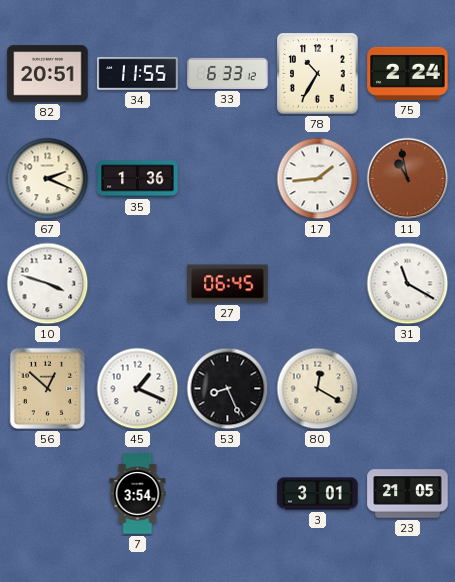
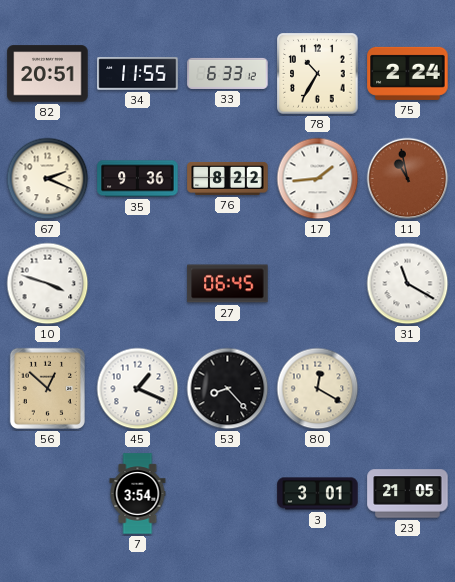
35: 1:36 -> 9:36 (138, 179)
76: none -> 8:22 (228, 179)
53: 8:26 -> 8:23 (228, 389)
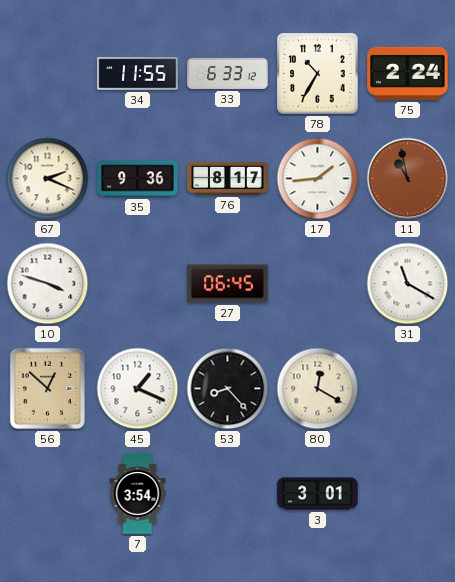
82: 20:51 -> none (48, 74)
76: 8:22 -> 8:17 (228, 179)
23: 21:05 -> none (408, 494)
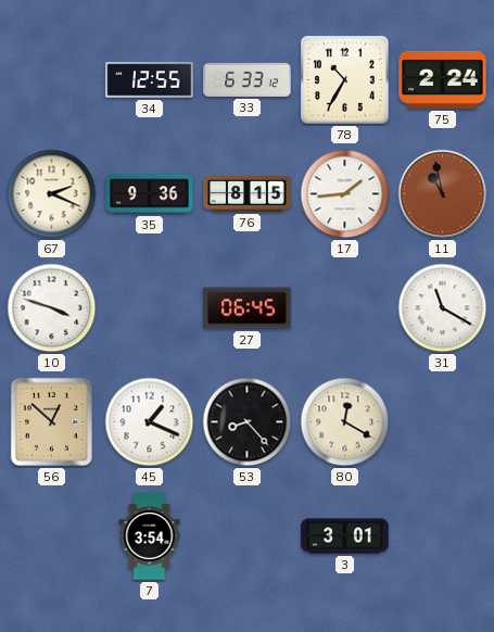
34: 11:55 -> 12:55 (150, 80)
76: 8:17 -> 8:15 (248, 194)
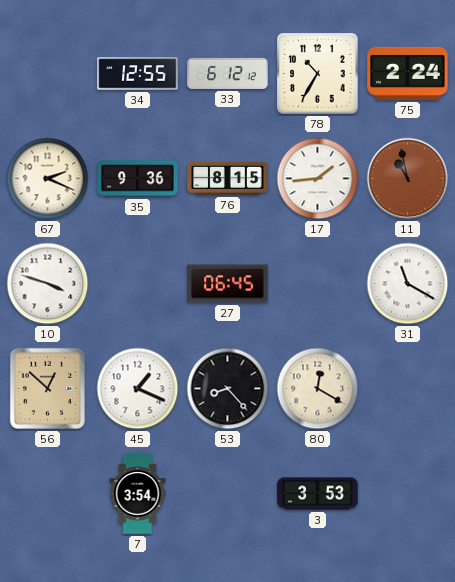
33: 6:33 -> 6:12 (228, 73)
3: 3:01 -> 3:53 (318, 494)
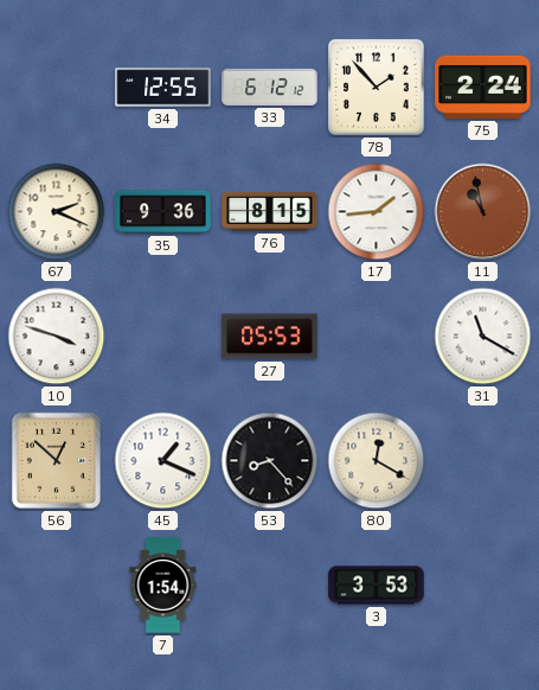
78: 10:35 -> 1:53 (377, 88)
27: 06:45 -> 05:53 (270, 337)
7: 3:54 -> 1:54 (163, 586)
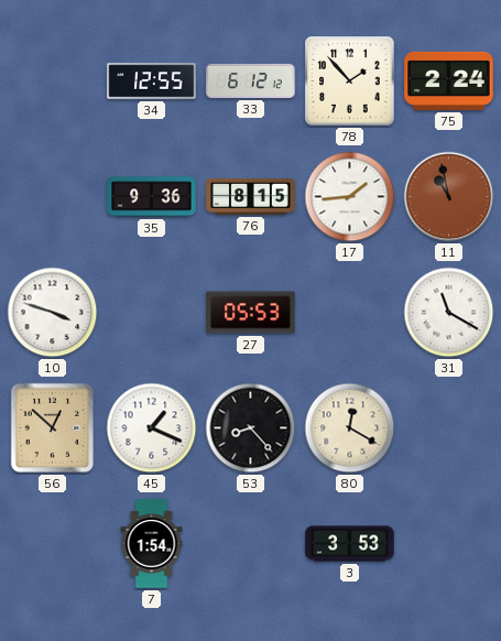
67: 2:19 -> none (57, 212)
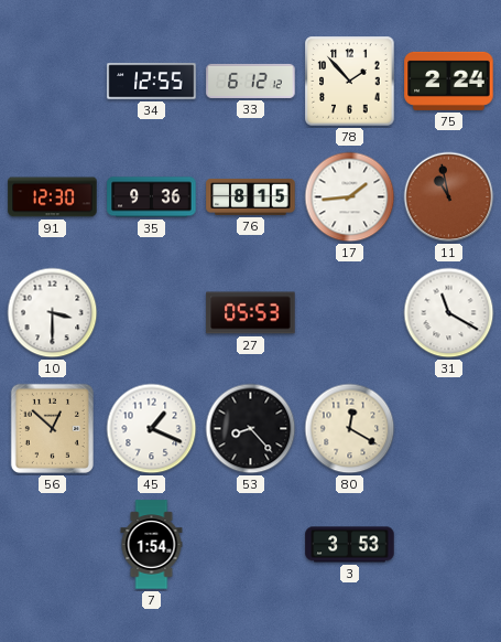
91: none -> 12:30 (53, 197)
10: 3:48 -> 3:30 (53, 313)
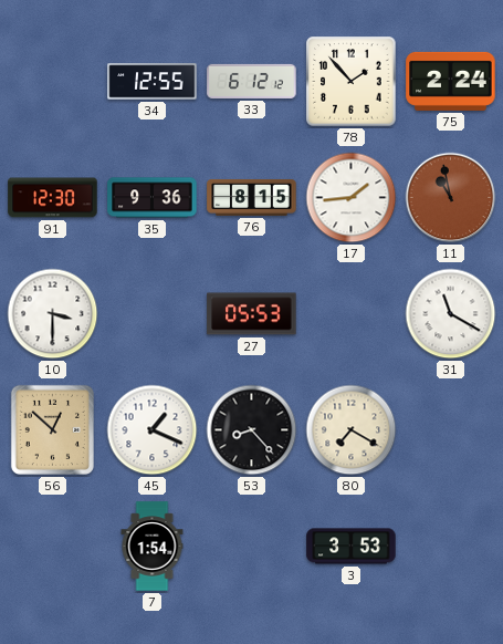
80: 12:20 -> 7:20 (352, 430)
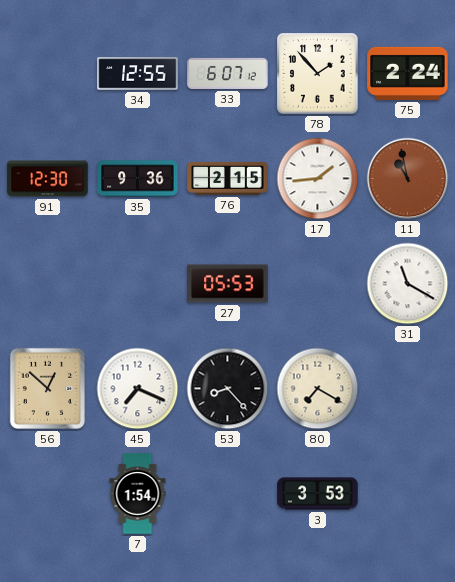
33: 6:12 -> 6:07 (228, 73)
76: 8:15 -> 2:15 (228, 179)
10: 3:30 -> none (53, 314)
45: 1:19 -> 7:19 (138, 389)
